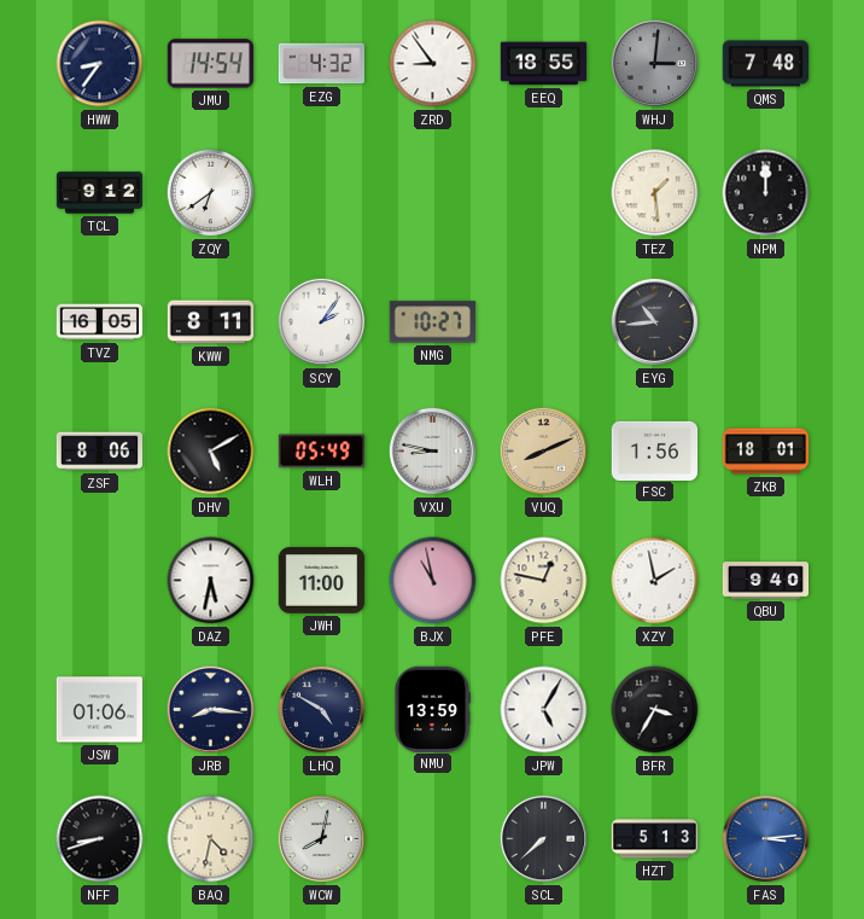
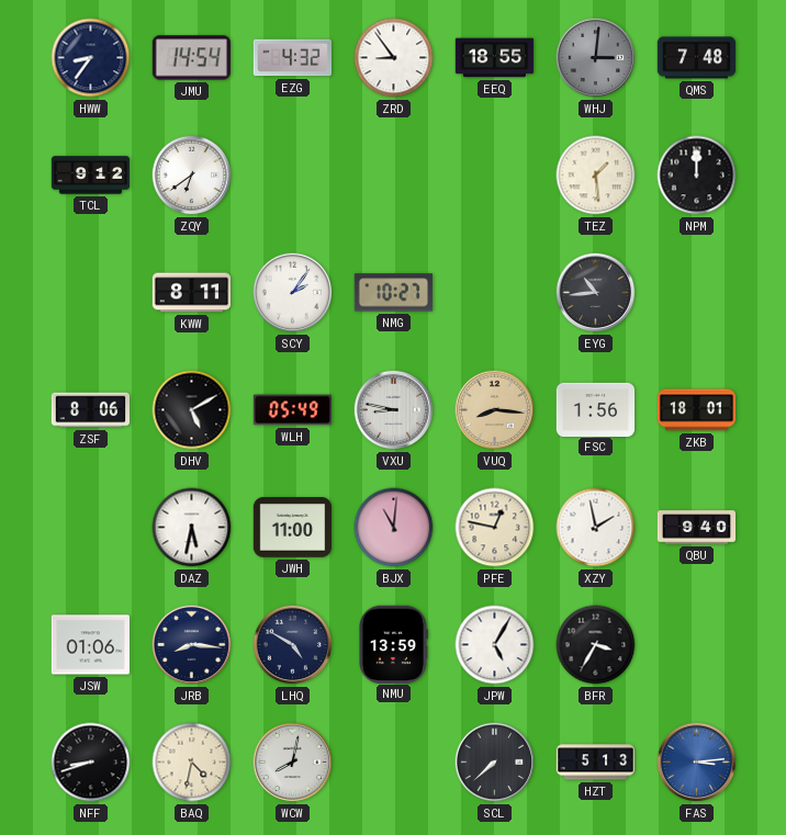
TVZ: 16:05 -> none (100, 322)
VUQ: 8:11 -> 8:16 (495, 410)
BJX: 10:58 -> 11:01 (394, 528)
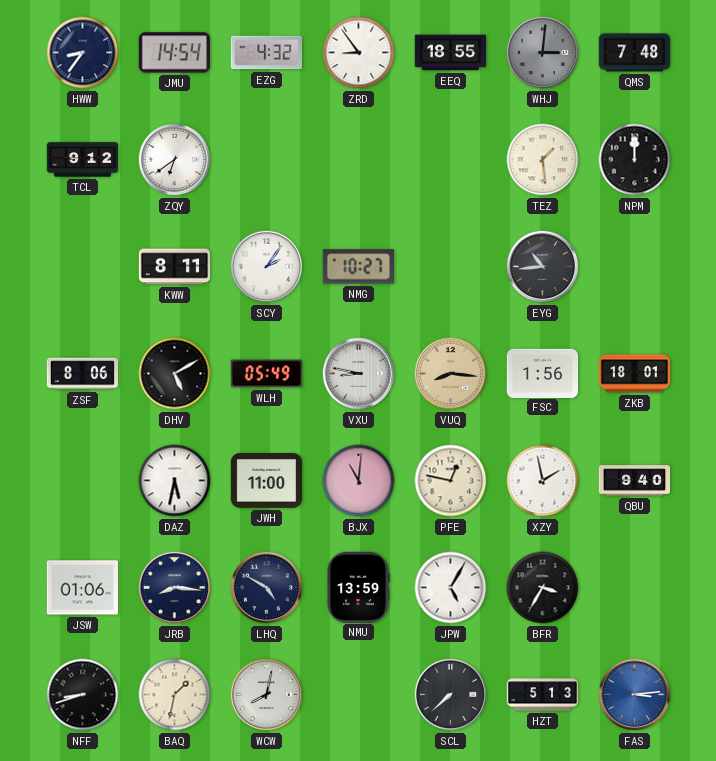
BAQ: 4:32 -> 1:32 (175, 695)
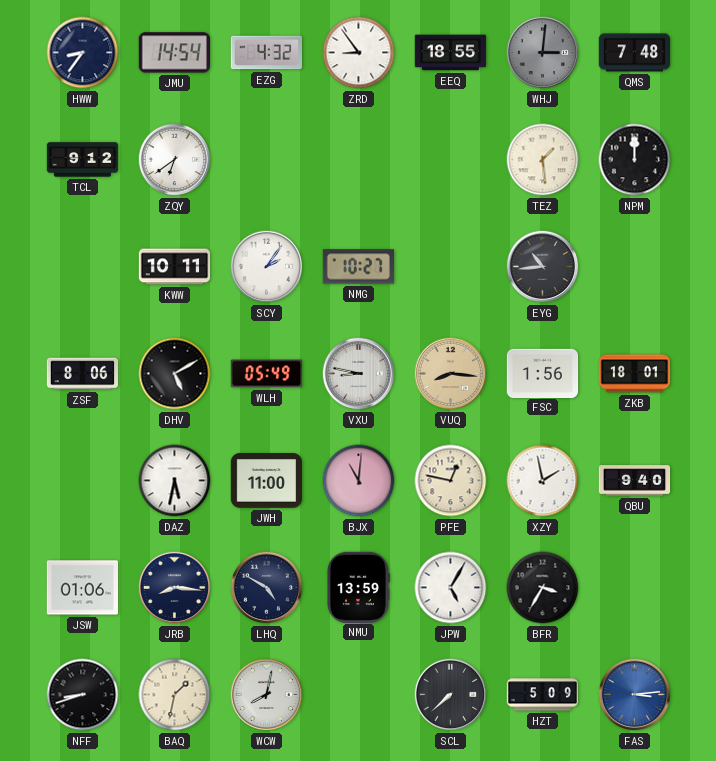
KWW: 8:11 -> 10:11 (175, 267)
HZT: 5:13 -> 5:09 (543, 695)
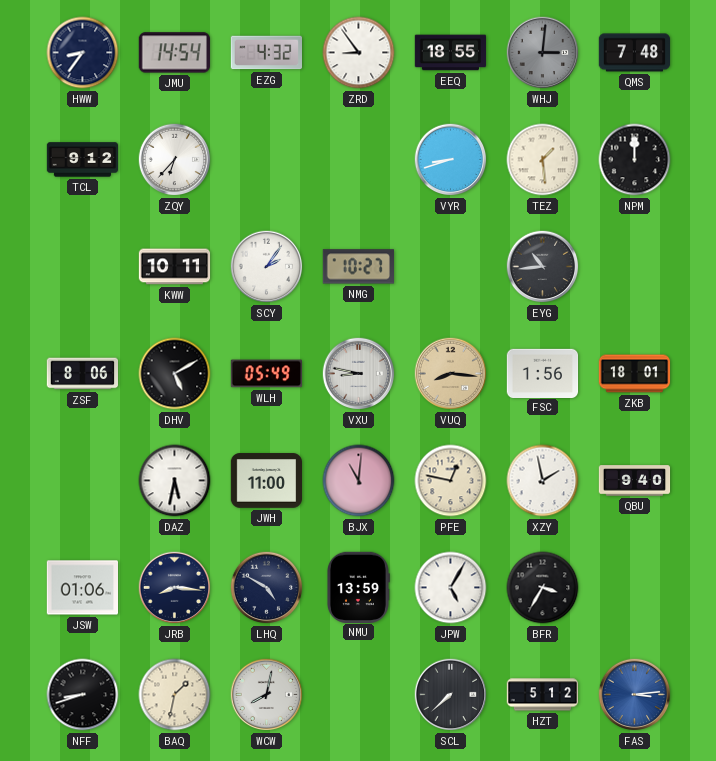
ZQY: 6:39 -> 6:37 (175, 160)
VYR: none -> 8:42 (451, 160)
HZT: 5:09 -> 5:12 (543, 695)
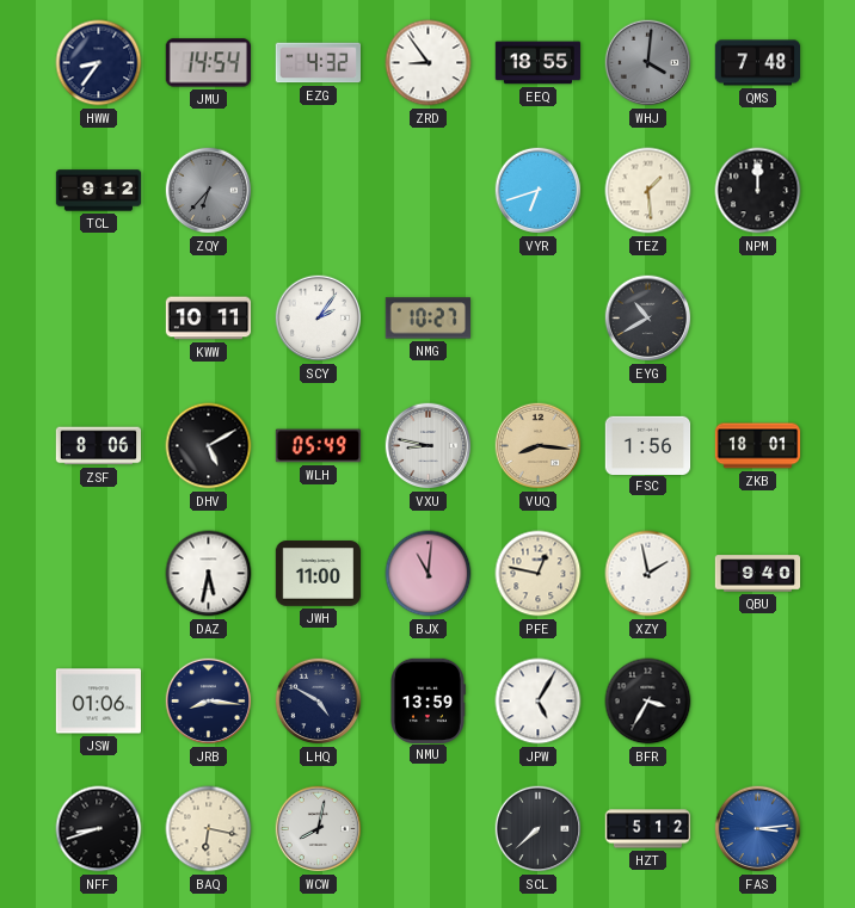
WHJ: 3:01 -> 4:01 (648, 63)
ZQY dial: white -> grey (209, 191)
VYR: 8:42 -> 6:42 (539, 191)
EYG: 10:44 -> 10:40 (648, 319)
BAQ: 1:32 -> 6:17 (209, 829)
